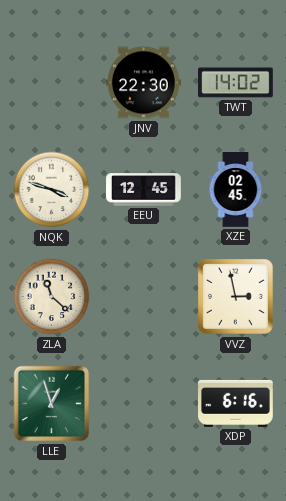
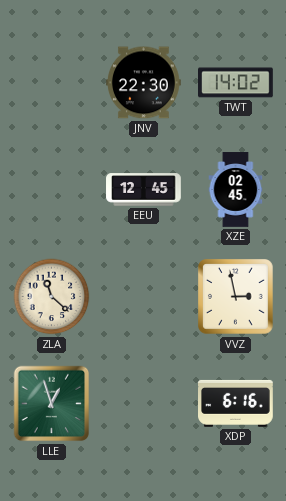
NQK: 3:48 -> none (52, 190)
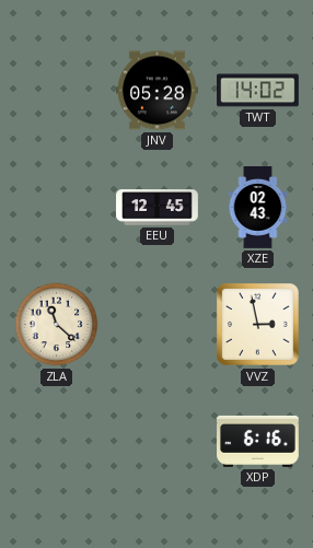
JNV: 22:30 -> 05:28 (158, 91)
XZE: 02:45 -> 02:43 (258, 208)
LLE: 12:57 -> none (52, 404)
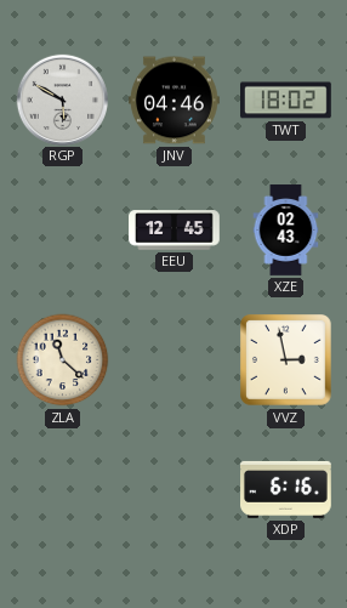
RGP: none -> 5:50 (62, 100)
JNV: 05:28 -> 04:46 (175, 101)
TWT: 14:02 -> 18:02 (286, 101)
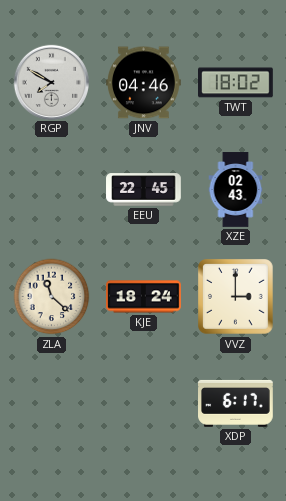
RGP: 5:50 -> 7:50 (51, 82)
EEU: 12:45 -> 22:45 (144, 190)
KJE: none -> 18:24 (144, 297)
VVZ: 2:58 -> 3:00 (236, 297)
XDP: 6:16 -> 6:17 (236, 403)
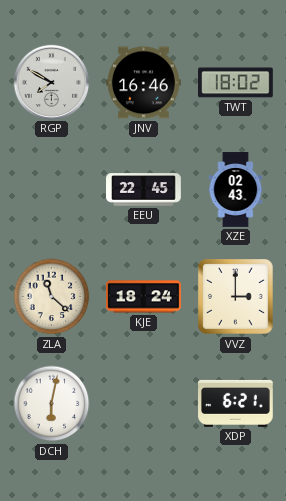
JNV: 04:46 -> 16:46 (144, 83)
DCH: none -> 6:02 (52, 404)
XDP: 6:17 -> 6:21 (236, 403)
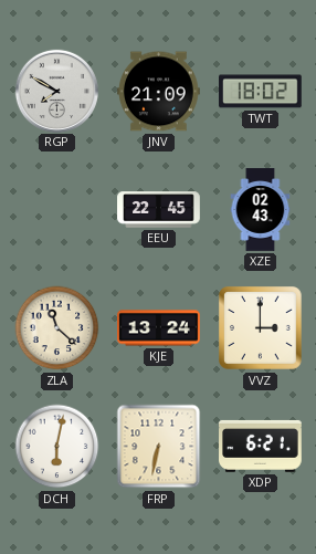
JNV: 16:46 -> 21:09 (159, 92)
KJE: 18:24 -> 13:24 (159, 328)
FRP: none -> 6:32 (159, 447)
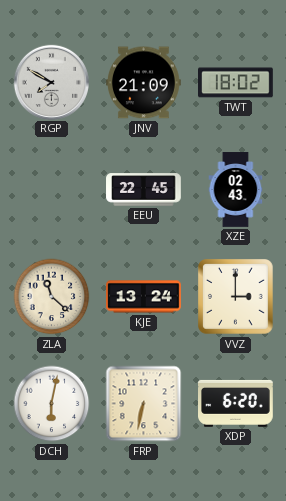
XDP: 6:21 -> 6:20 (236, 403)
